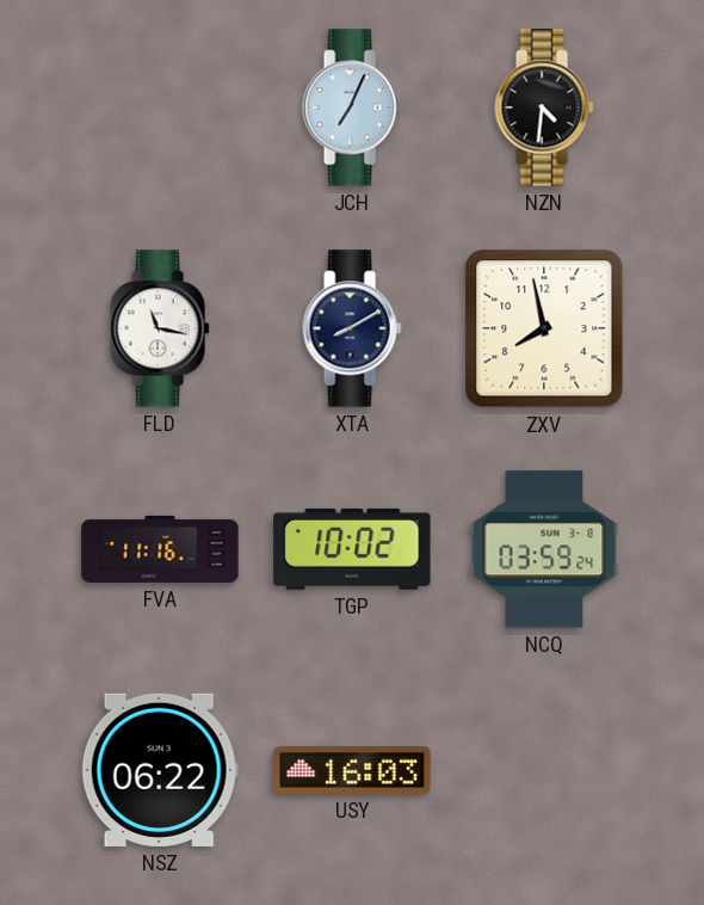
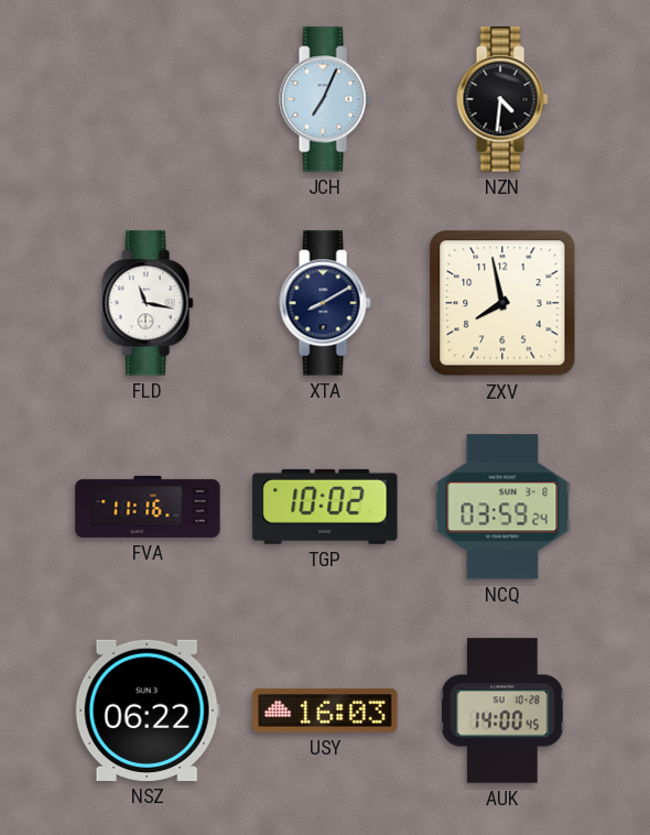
AUK: none -> 14:00 (502, 711)
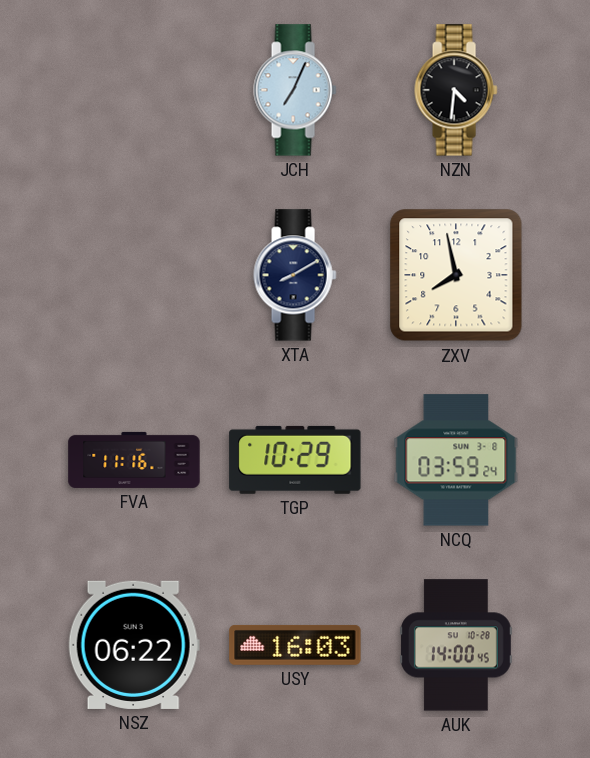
FLD: 11:17 -> none (148, 303)
TGP: 10:02 -> 10:29 (295, 460)
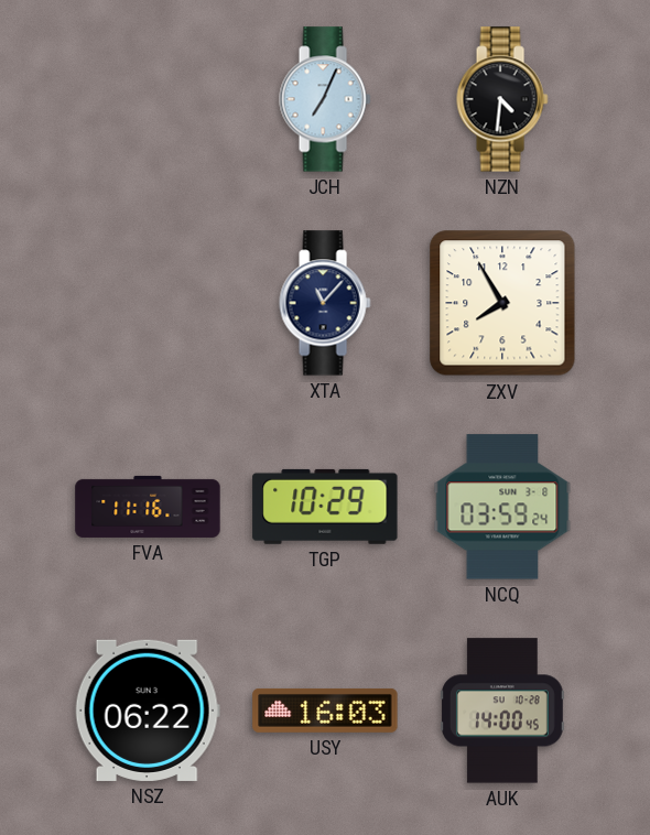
XTA: 8:10 -> 11:07 (325, 303)
ZXV: 7:58 -> 7:55 (502, 303)
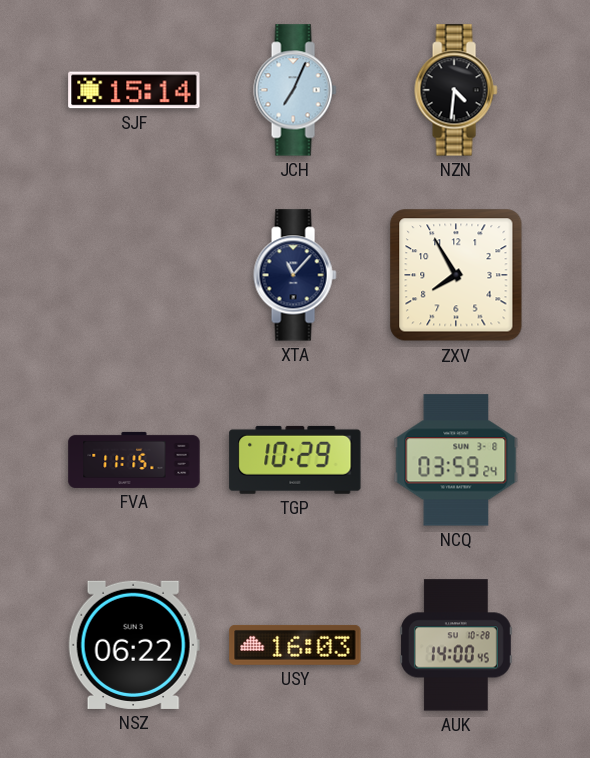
SJF: none -> 15:14 (134, 90)
FVA: 11:16 -> 11:15 (134, 460)
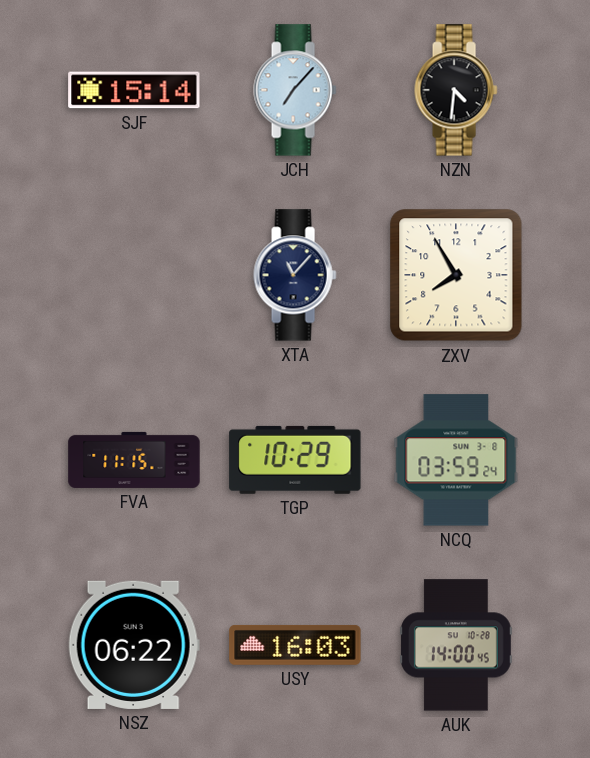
JCH: 7:04 -> 7:07 (295, 90)
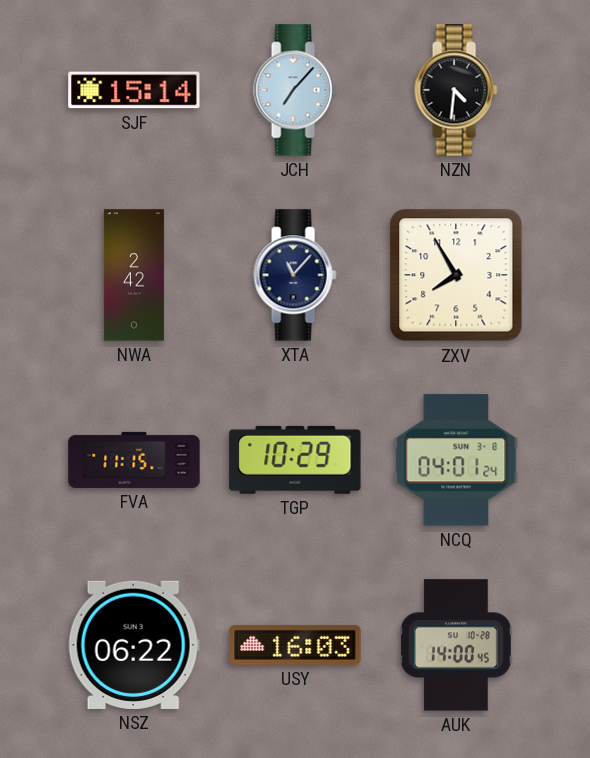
NWA: none -> 2:42 (134, 275)
NCQ: 03:59 -> 04:01 (456, 460)
